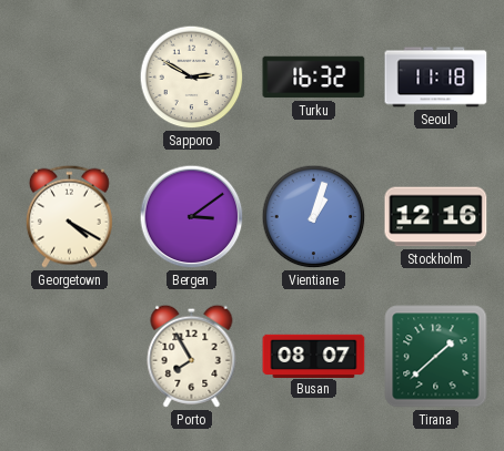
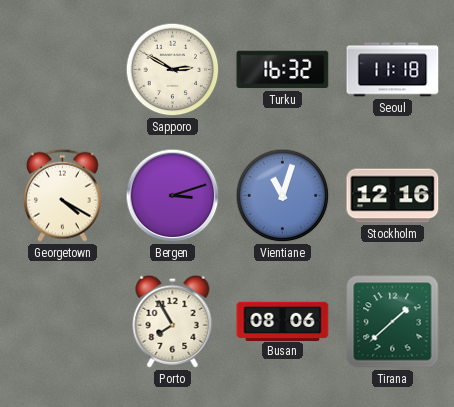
Bergen: 3:09 -> 3:12 (173, 196)
Vientiane: 1:03 -> 11:03 (283, 196)
Busan: 08:07 -> 08:06 (283, 321)
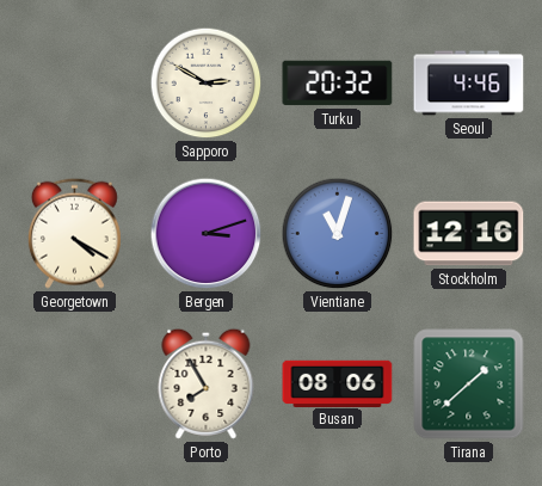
Turku: 16:32 -> 20:32 (338, 84)
Seoul: 11:18 -> 4:46 (469, 84)
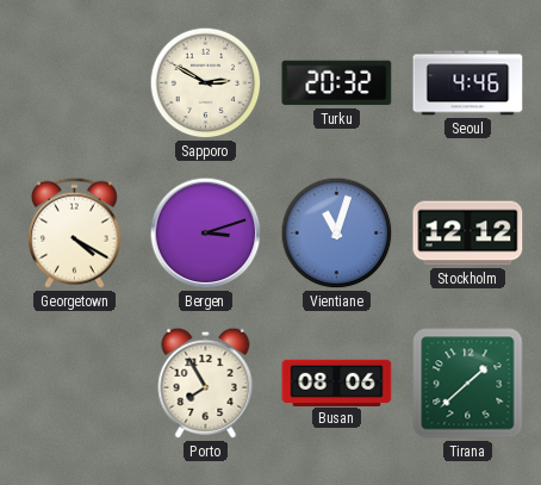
Stockholm: 12:16 -> 12:12 (468, 234)
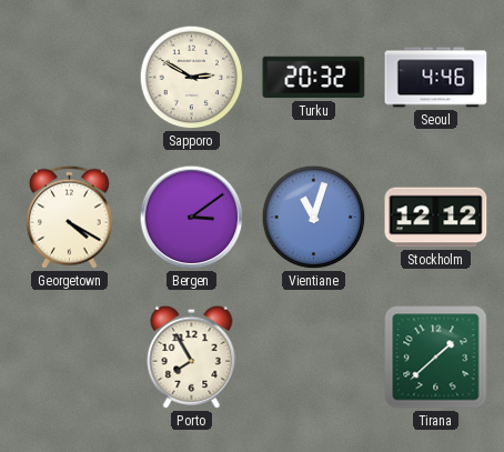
Bergen: 3:12 -> 3:09 (192, 218)
Busan: 08:06 -> none (337, 383)
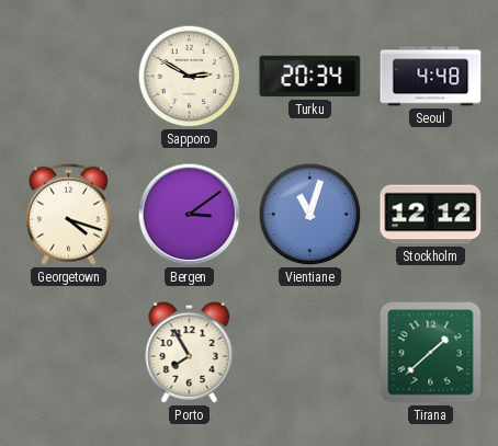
Turku: 20:32 -> 20:34 (310, 77)
Seoul: 4:46 -> 4:48 (431, 77)
Georgetown: 4:20 -> 4:18 (68, 214)
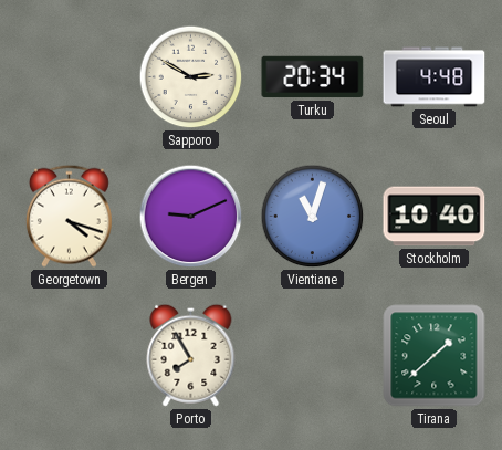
Bergen: 3:09 -> 9:11 (191, 217)
Stockholm: 12:12 -> 10:40 (435, 217)
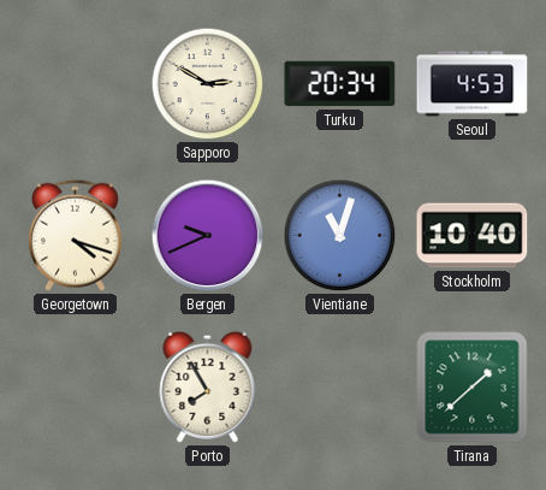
Seoul: 4:48 -> 4:53 (473, 84)
Bergen: 9:11 -> 9:41 (208, 236)
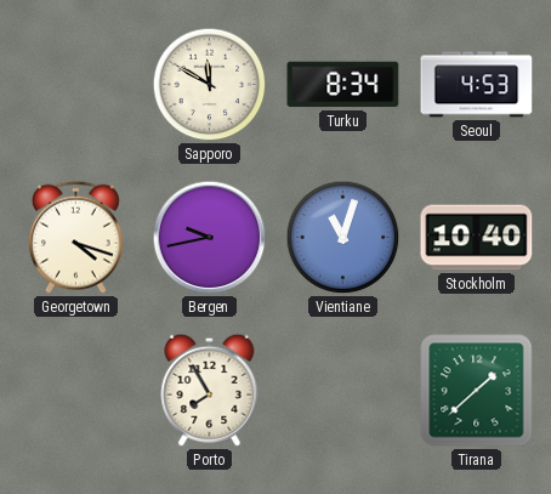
Sapporo: 2:50 -> 11:50 (210, 85)
Turku: 20:34 -> 8:34 (343, 85)
Bergen: 9:41 -> 9:43 (210, 238)
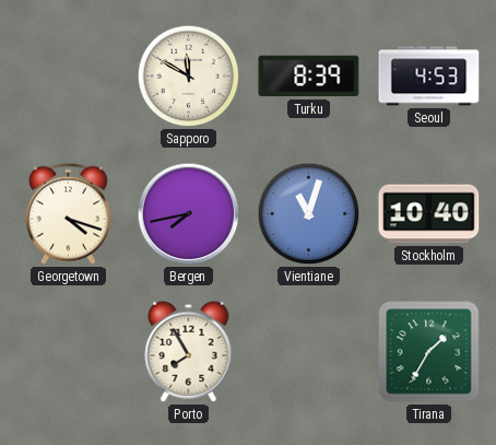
Turku: 8:34 -> 8:39 (309, 77)
Bergen: 9:43 -> 7:43 (189, 214)
Tirana: 1:38 -> 1:35 (429, 352)
